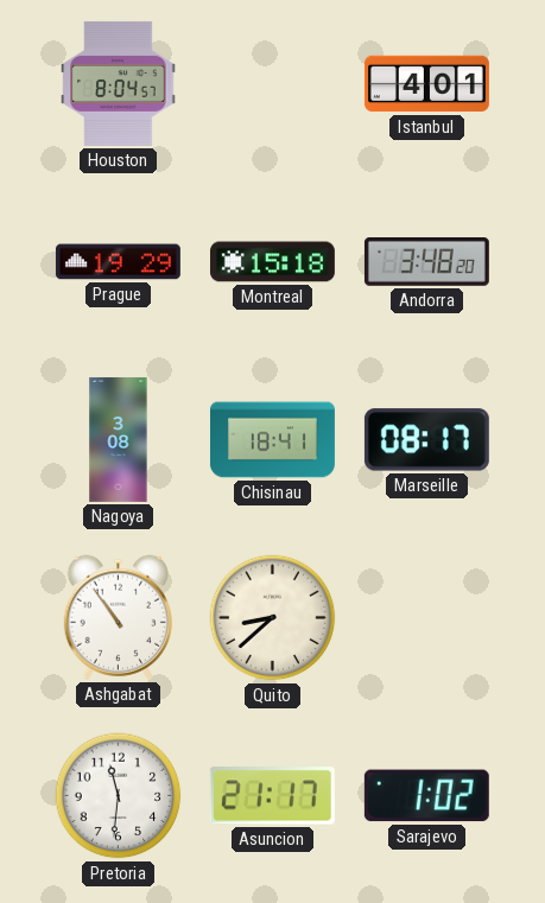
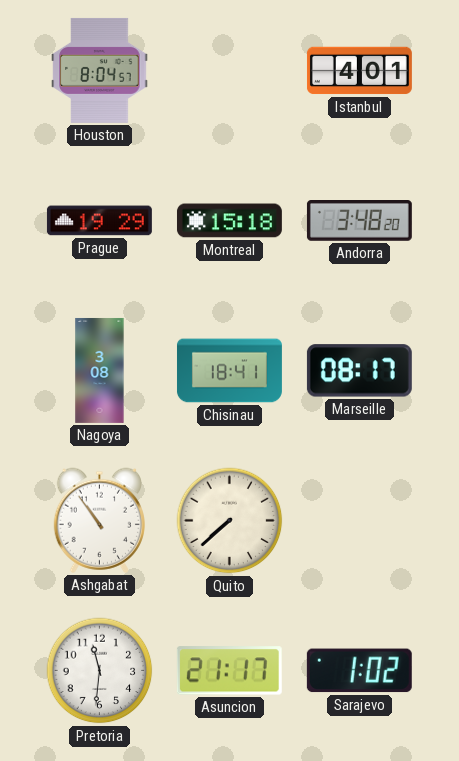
Quito: 8:38 -> 7:38 (230, 521)
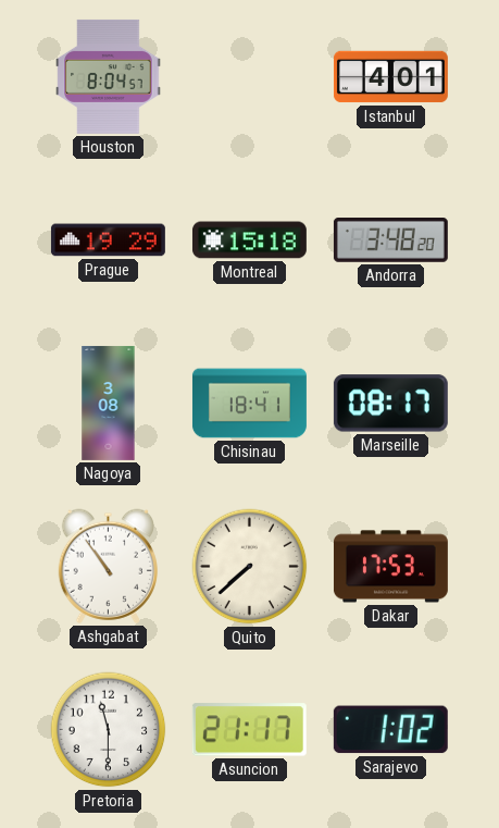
Dakar: none -> 17:53 (390, 567)
Pretoria: 11:31 -> 11:30 (109, 730)
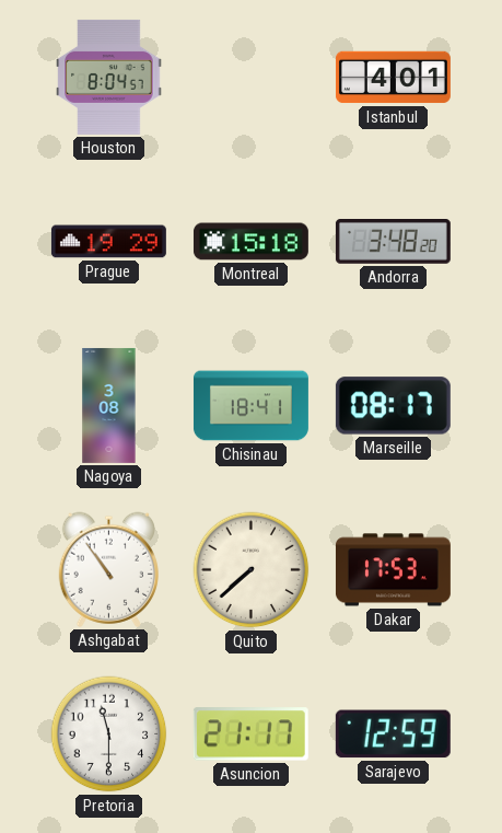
Sarajevo: 1:02 -> 12:59 (393, 734)
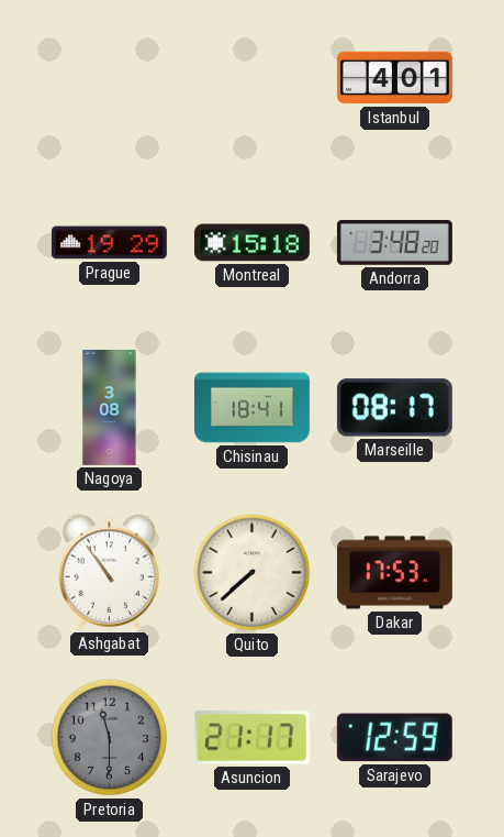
Houston: 8:04 -> none (109, 77)
Pretoria dial: white -> grey (110, 738)
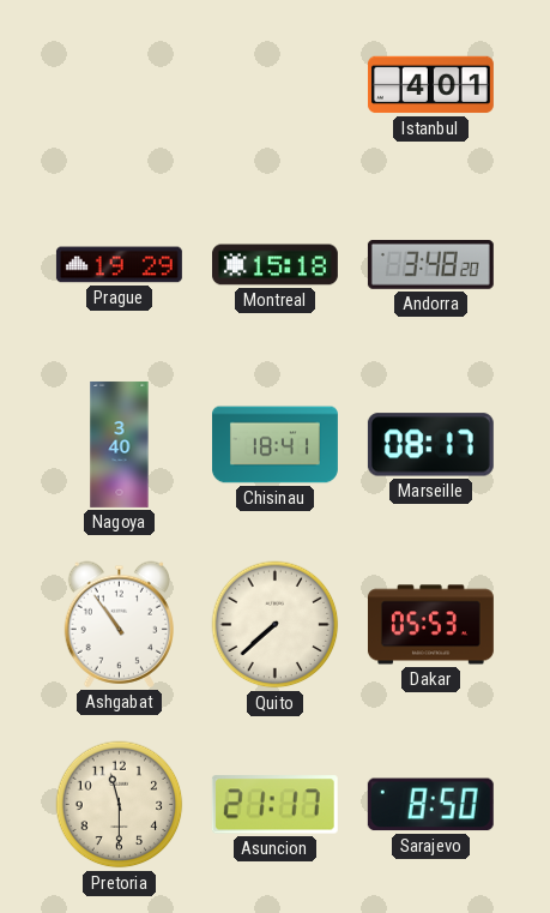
Nagoya: 3:08 -> 3:40 (120, 444)
Dakar: 17:53 -> 05:53 (430, 625)
Pretoria dial: grey -> cream (120, 805)
Sarajevo: 12:59 -> 8:50 (430, 805)
